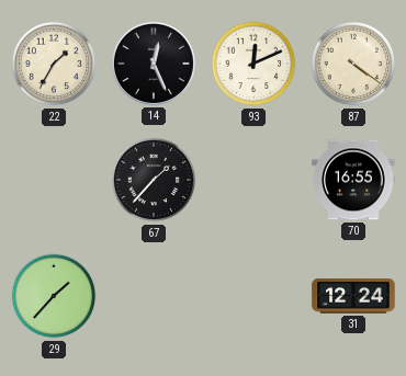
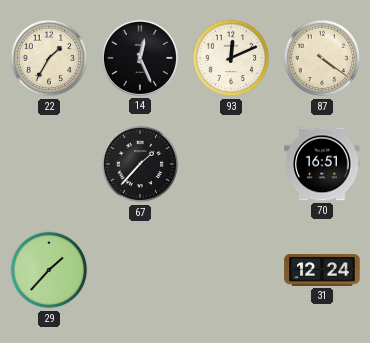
70: 16:55 -> 16:51 (322, 164)
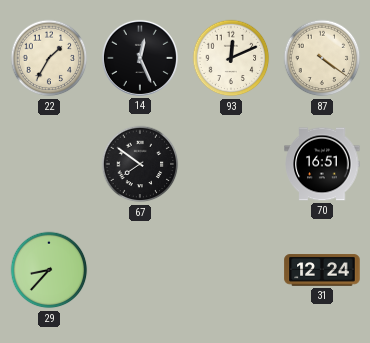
67: 1:37 -> 7:51 (140, 164)
29: 1:37 -> 8:37 (49, 270)
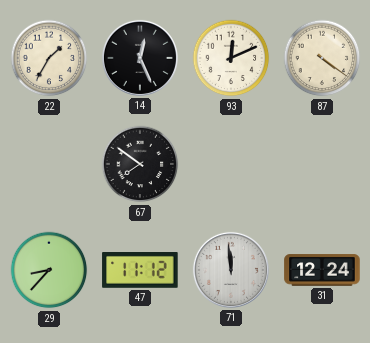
70: 16:51 -> none (322, 164)
47: none -> 11:12 (140, 271)
71: none -> 11:59 (231, 270)
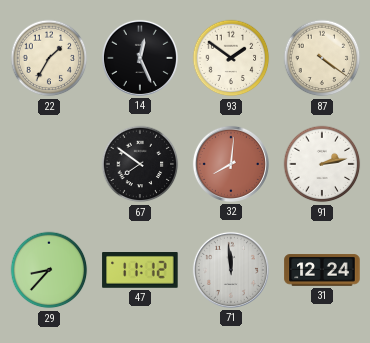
93: 12:11 -> 1:51 (231, 58)
32: none -> 8:01 (231, 164)
91: none -> 2:13 (322, 164)
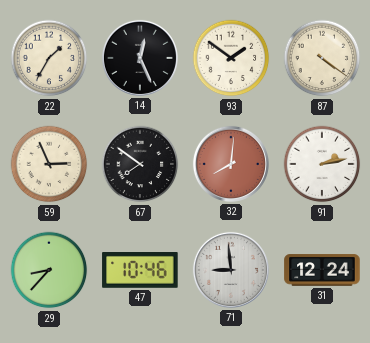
59: none -> 2:56 (49, 164)
47: 11:12 -> 10:46 (140, 271)
71: 11:59 -> 8:59 (231, 270)
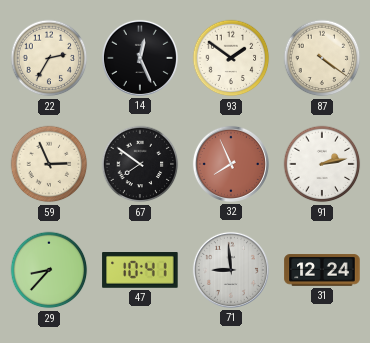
22: 1:35 -> 2:35 (49, 58)
32: 8:01 -> 7:56 (231, 164)
47: 10:46 -> 10:41 (140, 271)
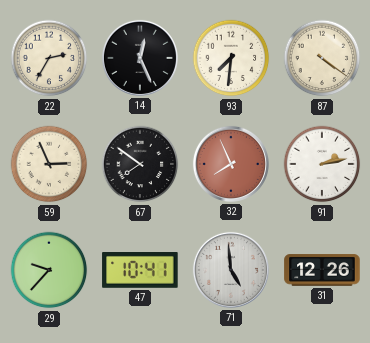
93: 1:51 -> 7:31 (231, 58)
29: 8:37 -> 9:37 (49, 270)
71: 8:59 -> 4:59 (231, 270)
31: 12:24 -> 12:26 (322, 270)
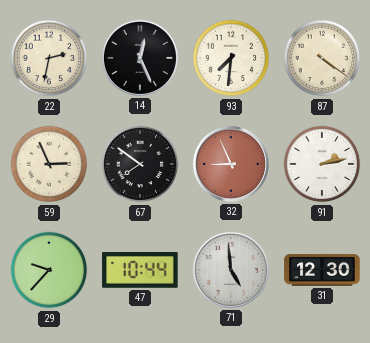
22: 2:35 -> 2:32 (49, 58)
32: 7:56 -> 8:56 (231, 164)
47: 10:41 -> 10:44 (140, 271)
31: 12:26 -> 12:30 (322, 270)
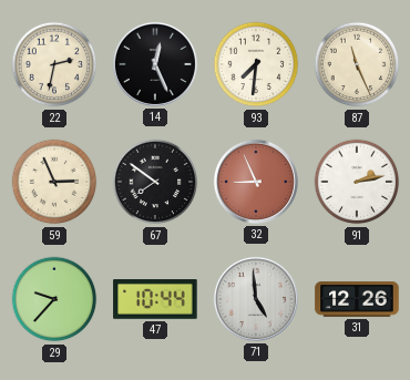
87: 4:21 -> 11:26 (357, 64)
31: 12:30 -> 12:26 (357, 299)
